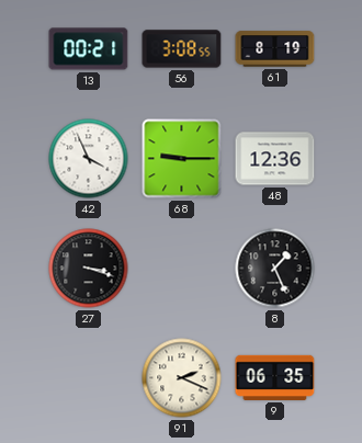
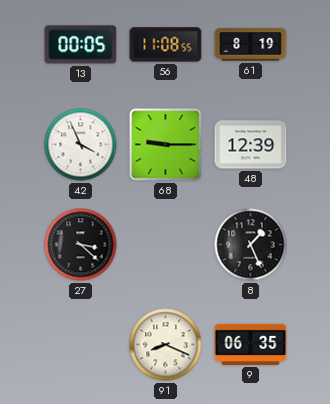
13: 00:21 -> 00:05 (81, 45)
56: 3:08 -> 11:08 (166, 45)
48: 12:36 -> 12:39 (251, 145)
27: 3:18 -> 3:22 (81, 245)
91: 2:19 -> 8:19 (166, 345)
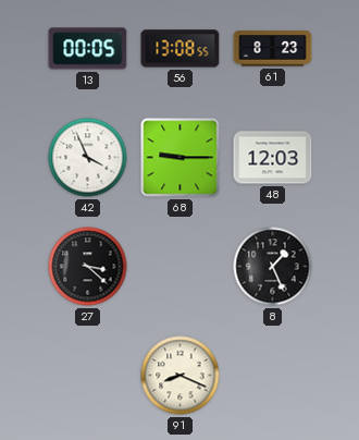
56: 11:08 -> 13:08 (181, 49)
61: 8:19 -> 8:23 (273, 49)
48: 12:39 -> 12:03 (273, 158)
9: 06:35 -> none (251, 344)
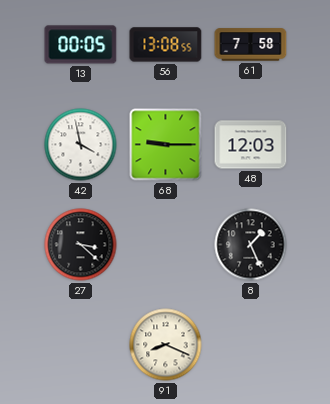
61: 8:23 -> 7:58 (251, 45)
42: 3:56 -> 3:58 (81, 145)
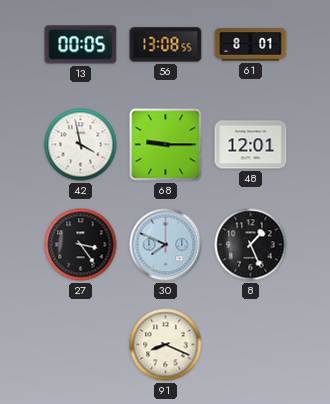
61: 7:58 -> 8:01 (251, 45)
48: 12:03 -> 12:01 (251, 145)
27: 3:22 -> 3:24 (81, 245)
30: none -> 7:49 (166, 245)
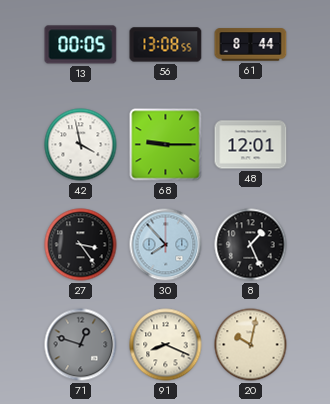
61: 8:01 -> 8:44 (251, 45)
30: 7:49 -> 7:53 (166, 245)
71: none -> 12:48 (81, 345)
20: none -> 10:02 (251, 345)
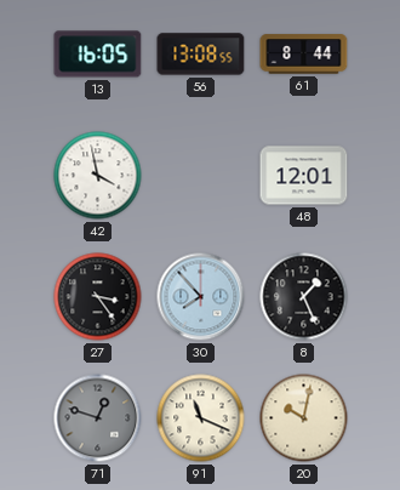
13: 00:05 -> 16:05 (98, 55)
68: 9:15 -> none (166, 145)
91: 8:19 -> 11:19 (201, 418)
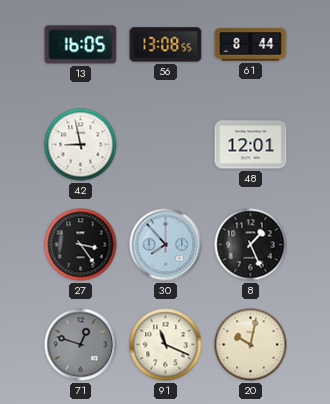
42: 3:58 -> 8:58 (81, 145)
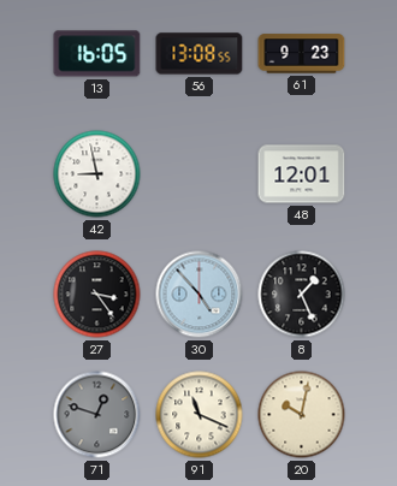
61: 8:44 -> 9:23 (302, 54)
30: 7:53 -> 4:53 (200, 295)
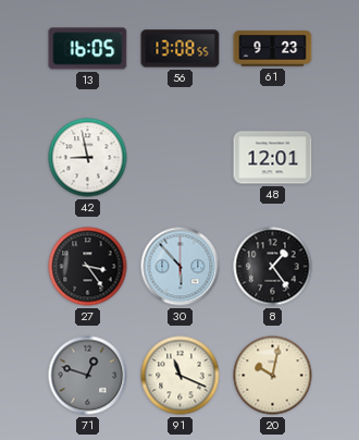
30: 4:53 -> 5:53 (181, 267)
8: 1:26 -> 1:24 (273, 267)
